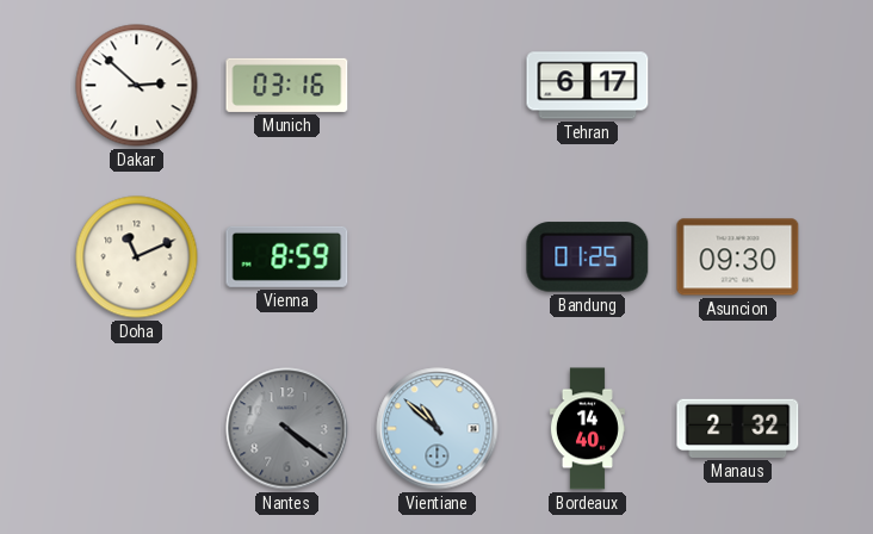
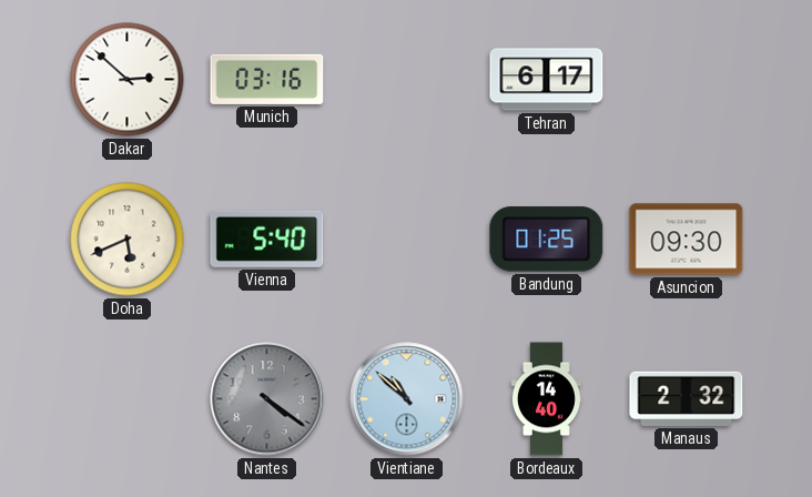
Doha: 11:11 -> 5:41 (128, 240)
Vienna: 8:59 -> 5:40 (267, 239)
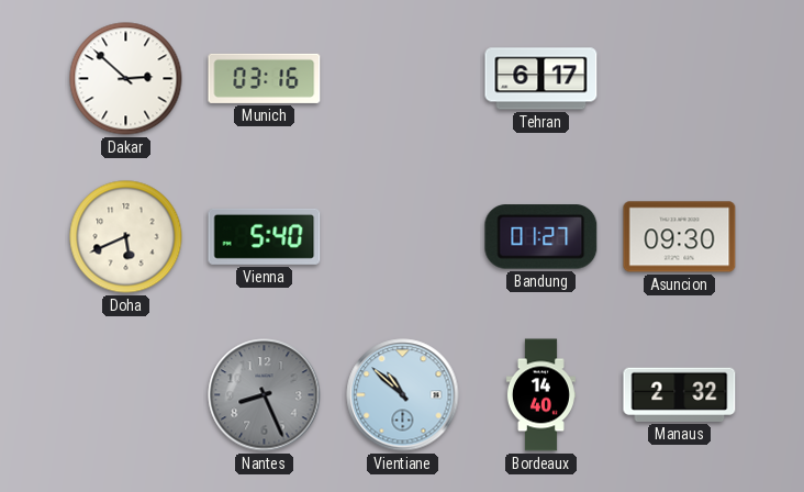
Bandung: 01:25 -> 01:27 (541, 237)
Nantes: 4:21 -> 8:26 (265, 395)
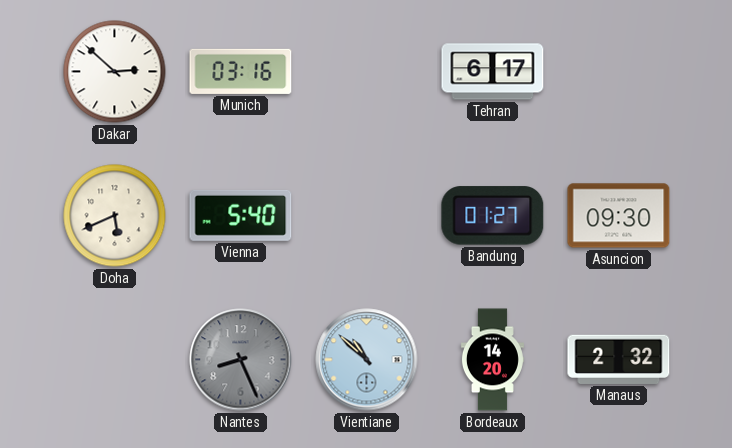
Bordeaux: 14:40 -> 14:20 (492, 360)
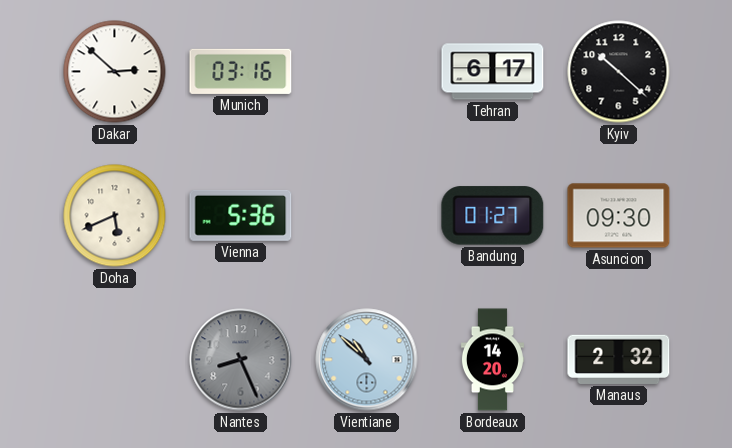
Kyiv: none -> 10:22 (619, 72)
Vienna: 5:40 -> 5:36 (241, 215)
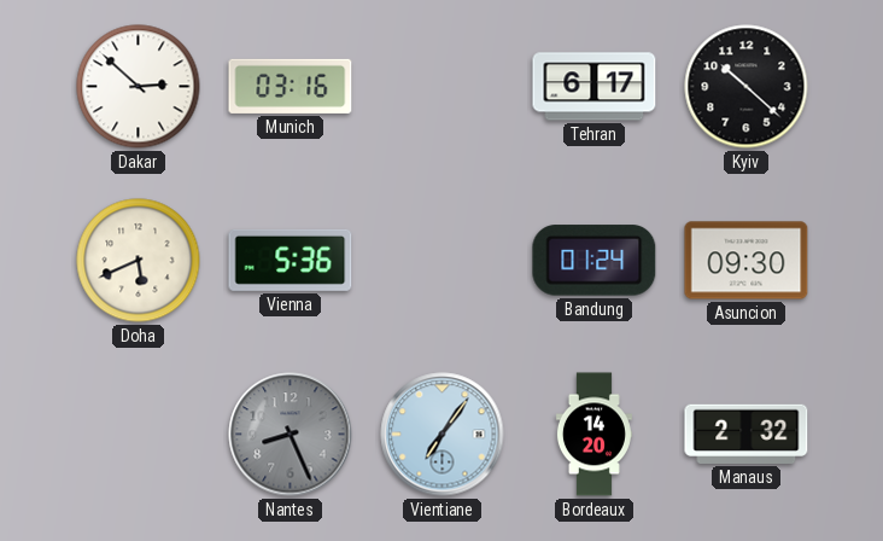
Bandung: 01:27 -> 01:24 (595, 261)
Vientiane: 10:52 -> 7:06 (443, 435)
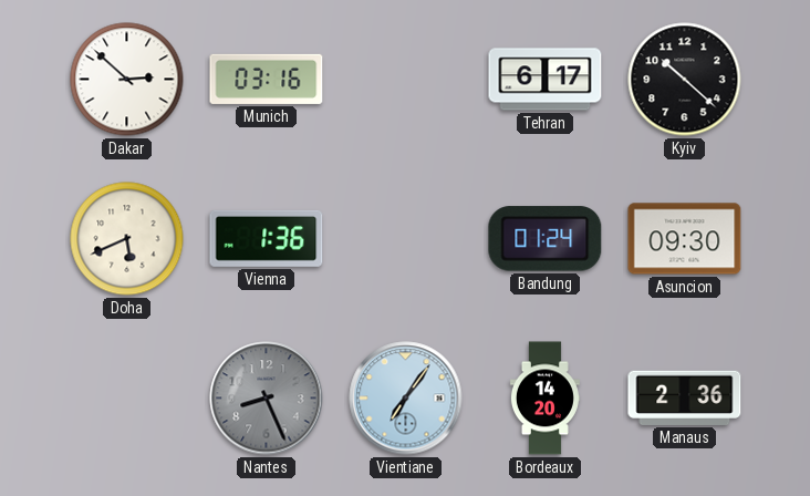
Vienna: 5:36 -> 1:36 (267, 238)
Manaus: 2:32 -> 2:36 (685, 397)
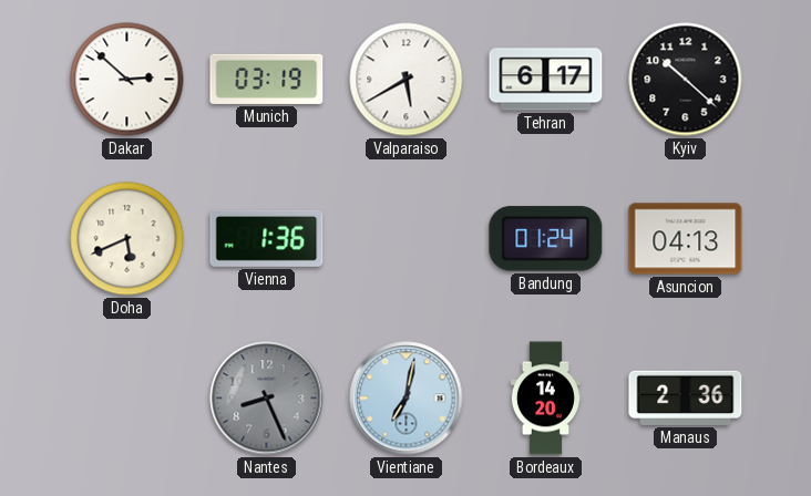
Munich: 03:16 -> 03:19 (267, 79)
Valparaiso: none -> 5:40 (407, 80)
Asuncion: 09:30 -> 04:13 (686, 239)
Vientiane: 7:06 -> 7:02 (407, 399)
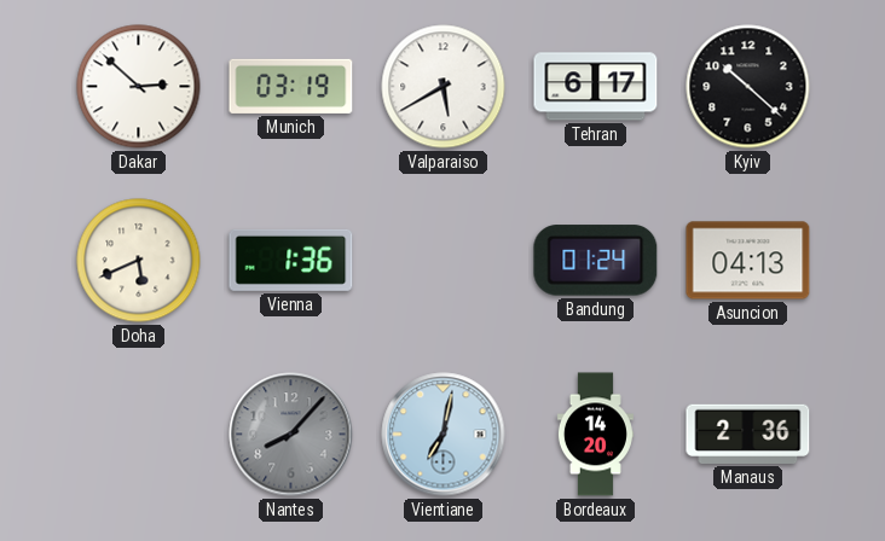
Nantes: 8:26 -> 8:07 (291, 435)
